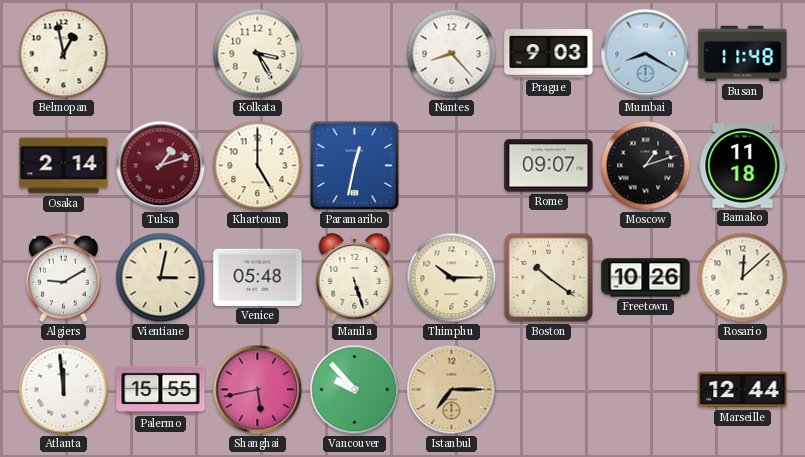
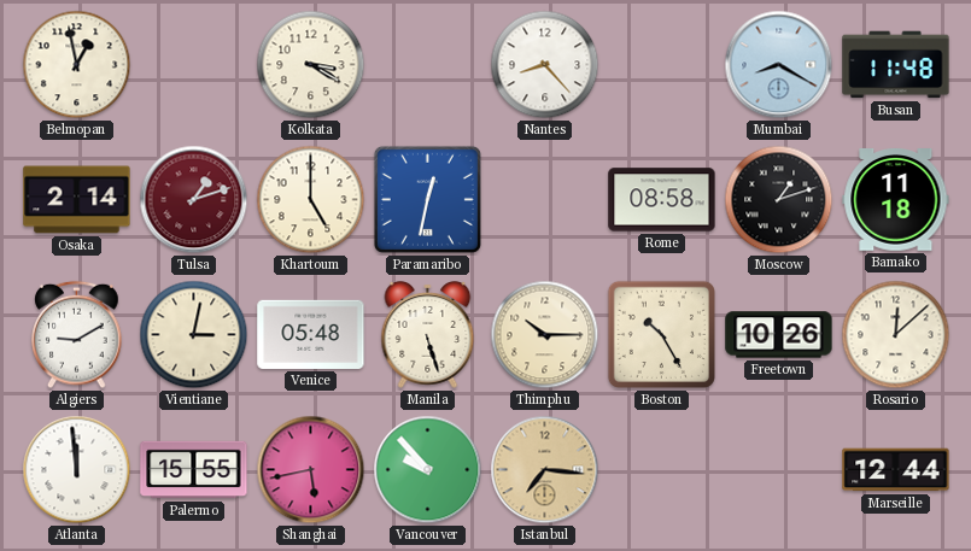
Kolkata: 3:25 -> 3:20 (311, 65)
Prague: 9:03 -> none (549, 54)
Rome: 09:07 -> 08:58 (662, 200)
Boston: 10:21 -> 10:25 (661, 334)
Istanbul: 7:15 -> 7:16 (545, 470)
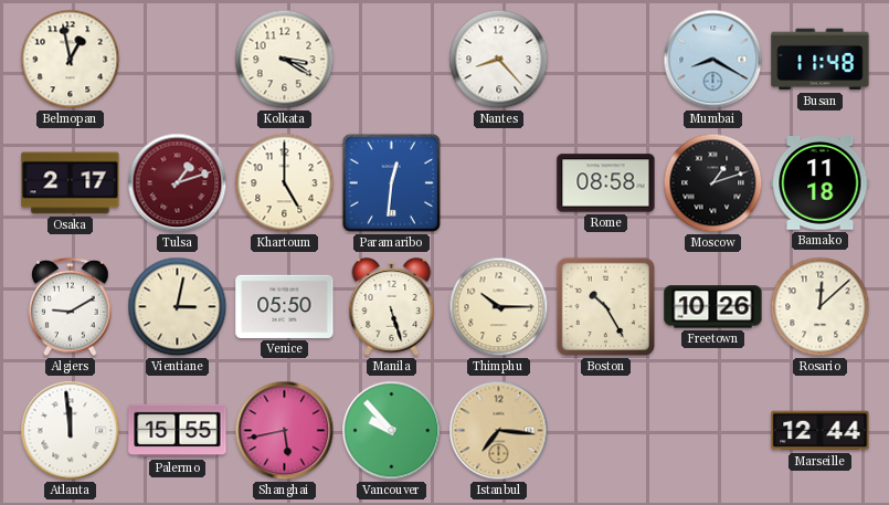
Osaka: 2:14 -> 2:17 (71, 183)
Paramaribo: 12:32 -> 12:31 (391, 182)
Venice: 05:48 -> 05:50 (285, 306)
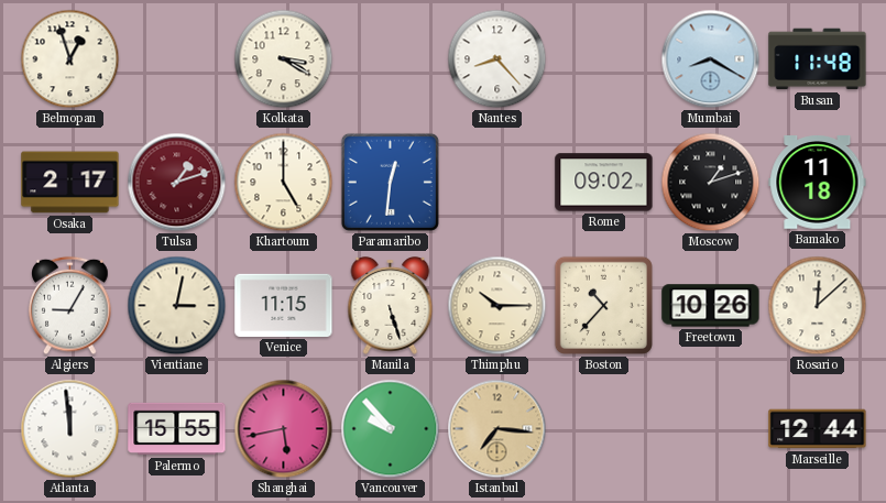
Belmopan: 12:58 -> 12:57 (70, 59)
Rome: 08:58 -> 09:02 (604, 183)
Algiers: 9:10 -> 9:05 (70, 306)
Venice: 05:50 -> 11:15 (284, 305)
Boston: 10:25 -> 10:37 (603, 305)
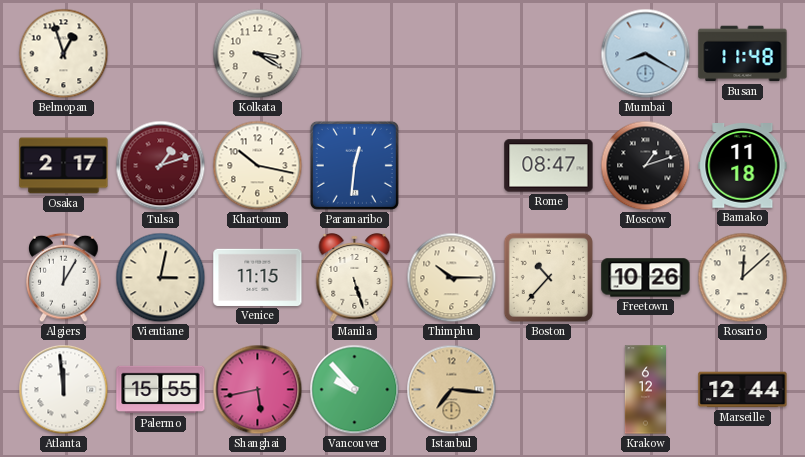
Nantes: 8:23 -> none (497, 59)
Khartoum: 5:00 -> 10:17 (258, 166)
Rome: 09:02 -> 08:47 (549, 166)
Algiers: 9:05 -> 12:05 (64, 278)
Krakow: none -> 6:12 (646, 390)
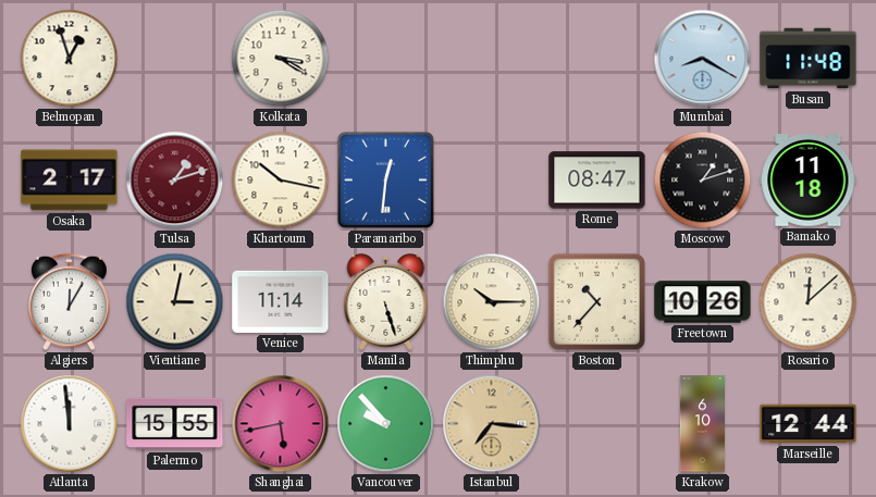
Venice: 11:15 -> 11:14 (281, 301)
Krakow: 6:12 -> 6:10 (703, 424)
